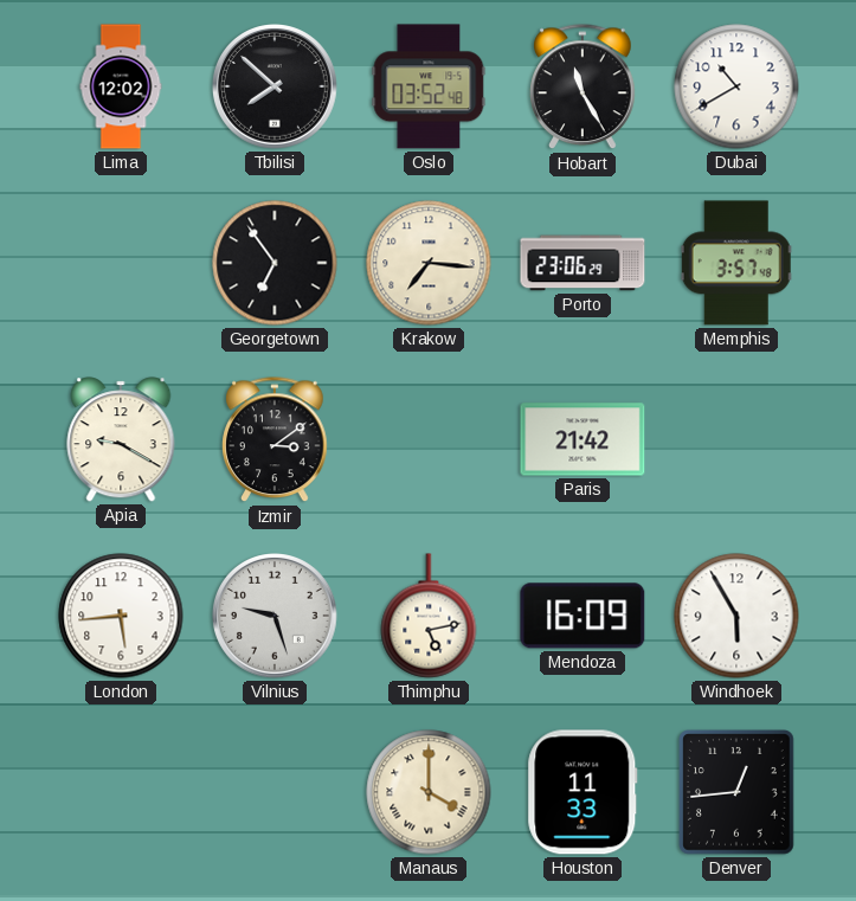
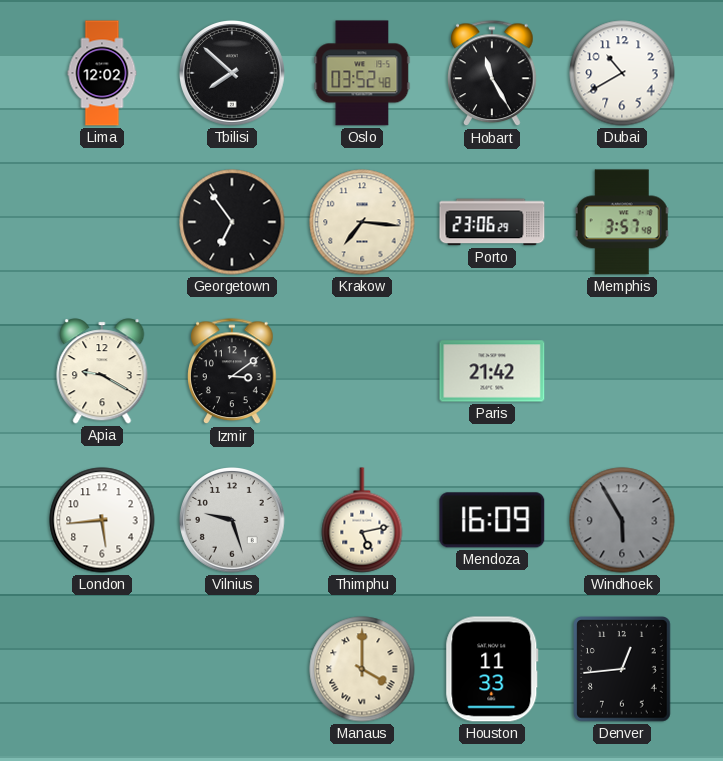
Windhoek dial: white -> grey (622, 520)
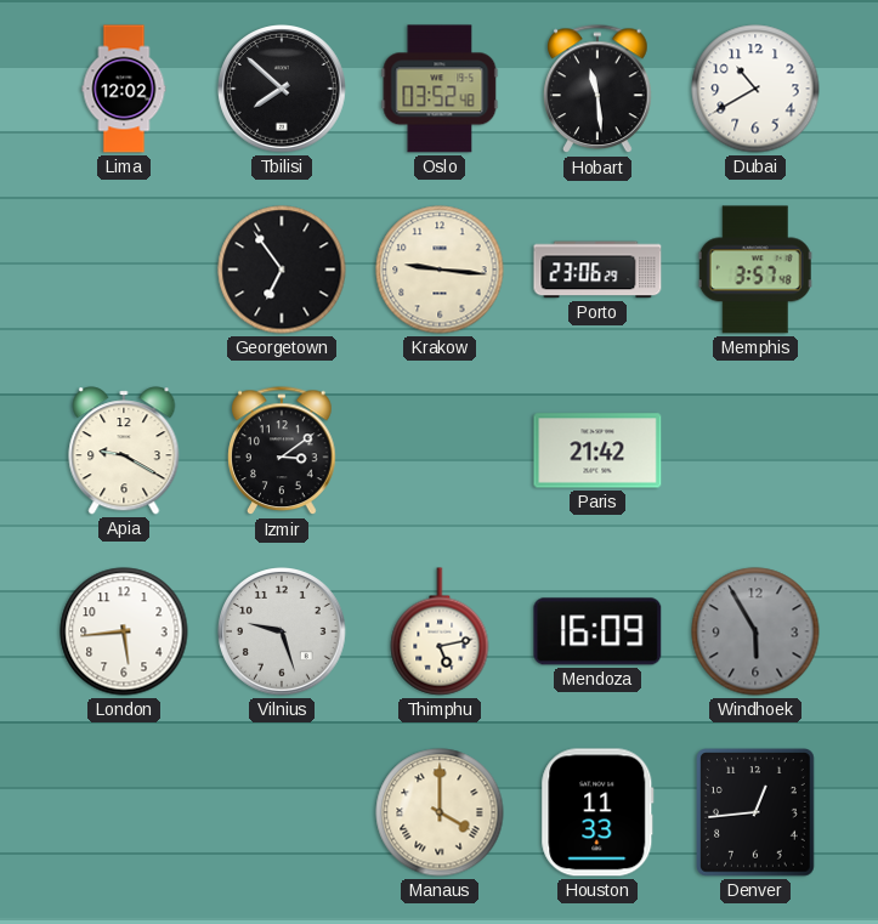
Hobart: 11:25 -> 11:29 (597, 90)
Krakow: 7:16 -> 9:16 (440, 270)
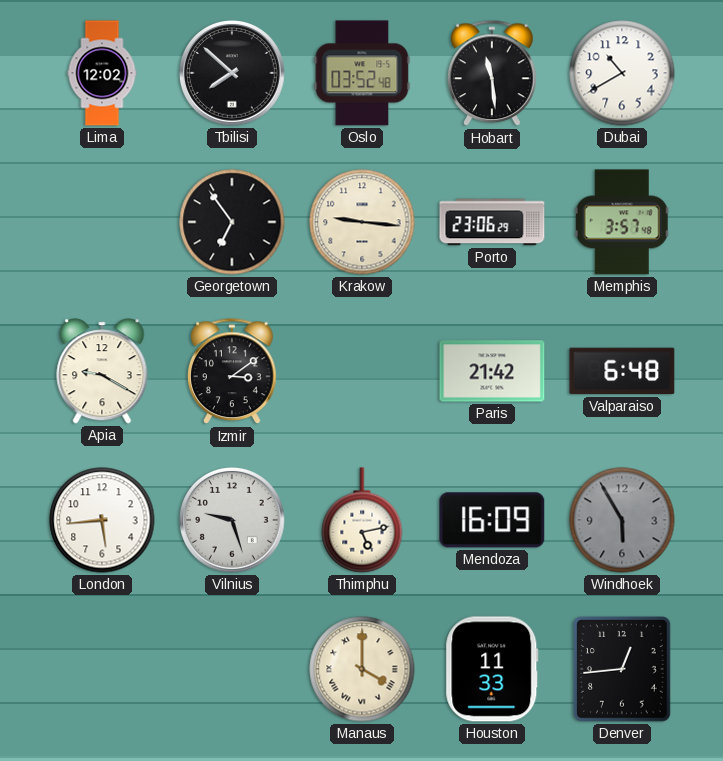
Valparaiso: none -> 6:48 (622, 371)
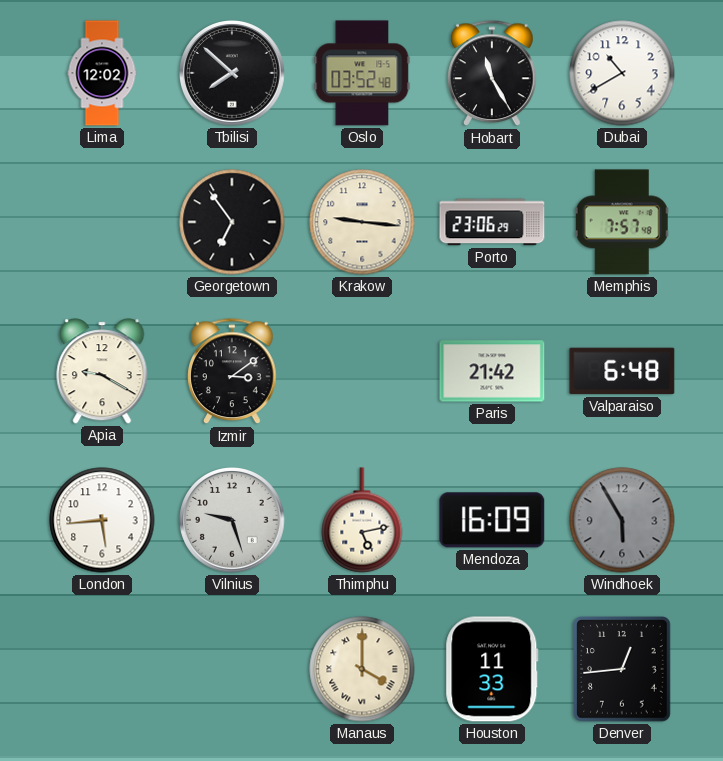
Hobart: 11:29 -> 11:25 (492, 74)
Memphis: 3:57 -> 7:57 (622, 222)
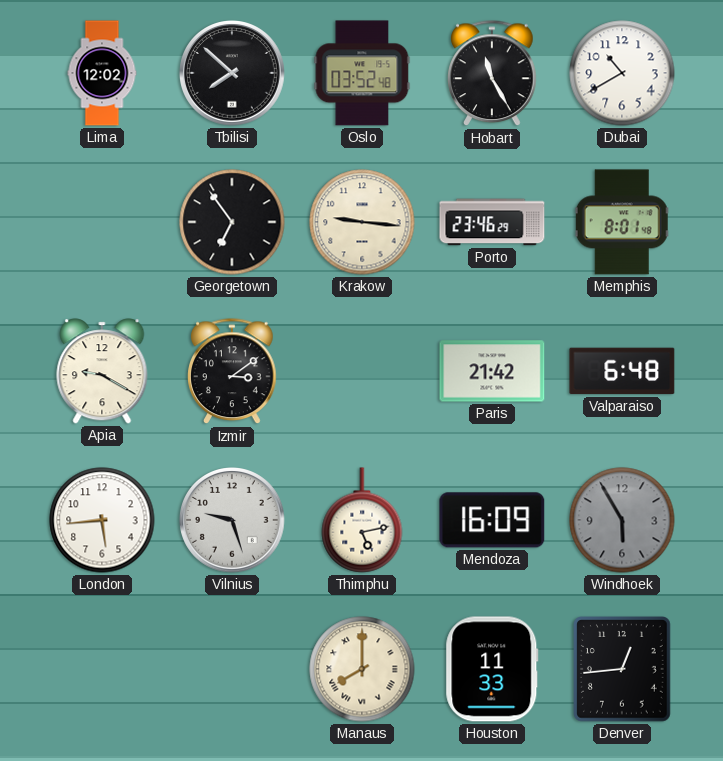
Porto: 23:06 -> 23:46 (492, 222)
Memphis: 7:57 -> 8:01 (622, 222)
Manaus: 4:00 -> 8:00 (362, 669)
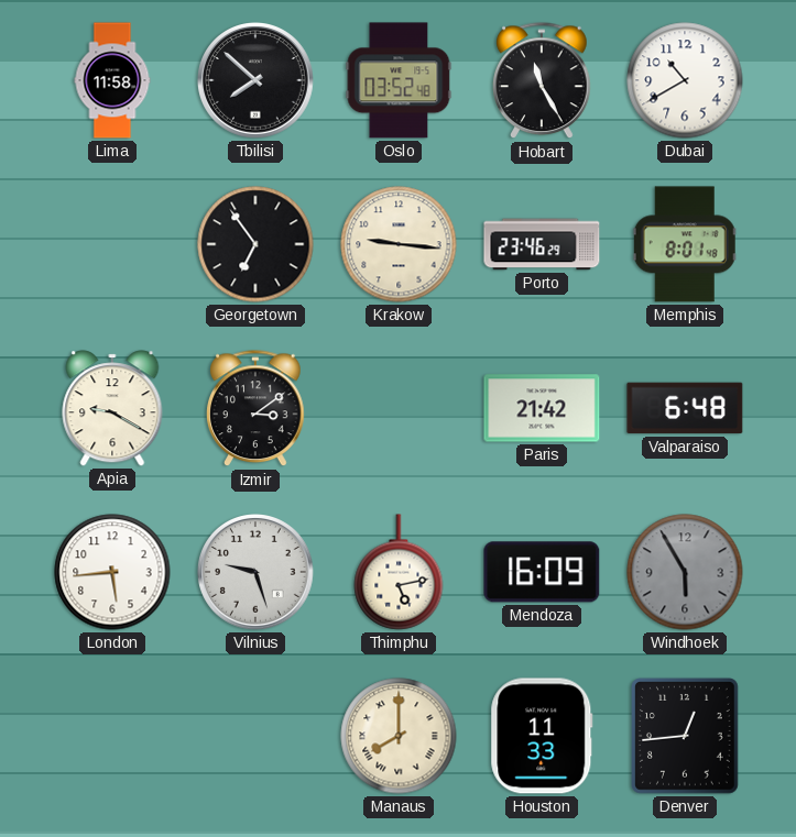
Lima: 12:02 -> 11:58 (112, 80)
